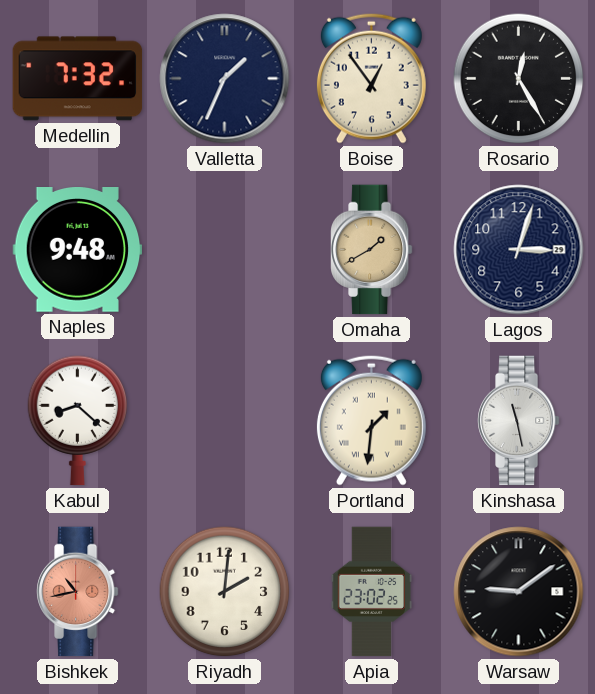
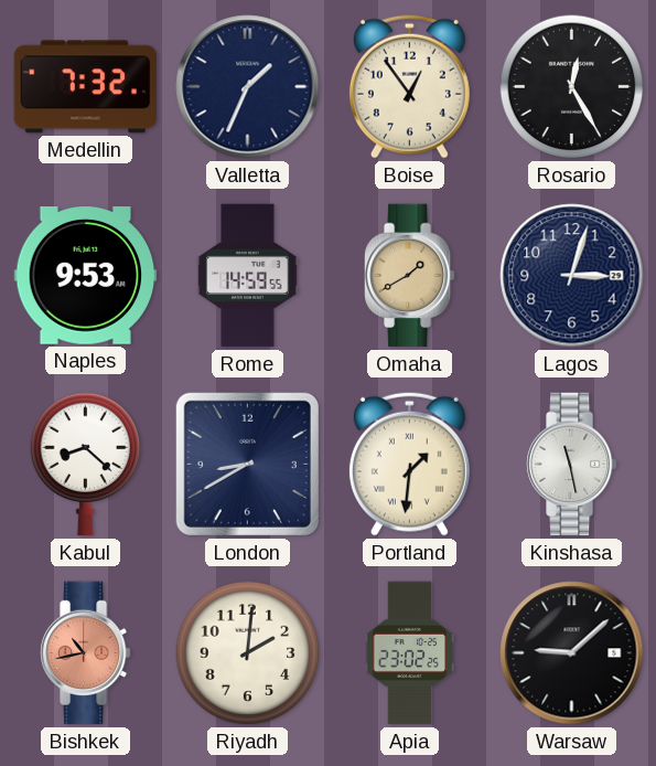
Naples: 9:48 -> 9:53 (86, 276)
Rome: none -> 14:59 (248, 276)
London: none -> 8:40 (247, 464)
Warsaw: 9:09 -> 9:08 (572, 653)
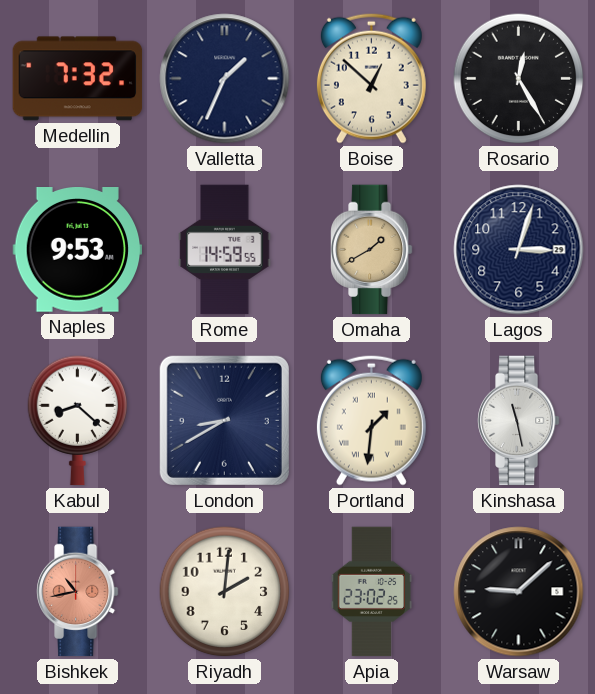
Boise: 12:54 -> 12:52 (371, 78)
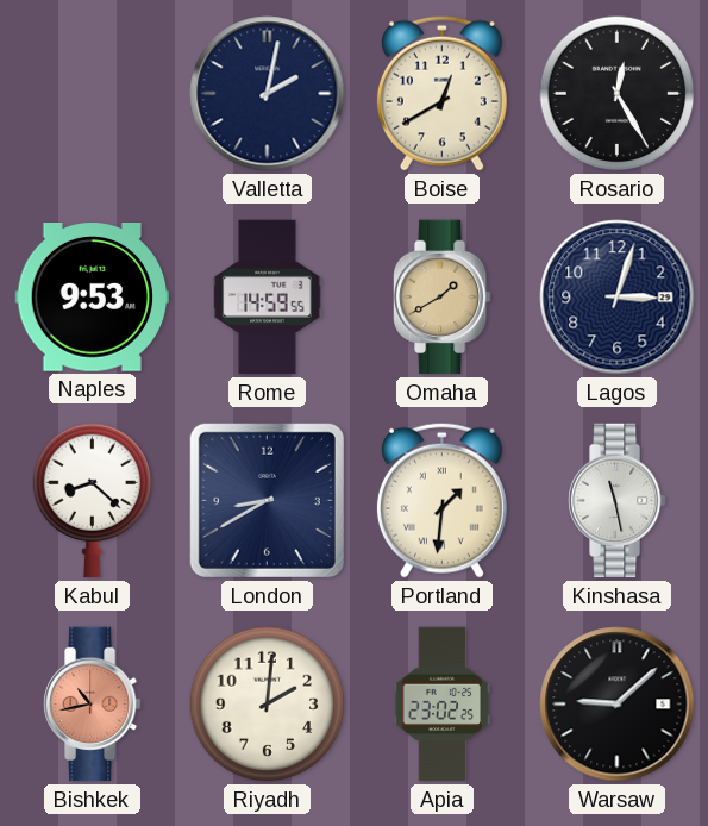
Medellin: 7:32 -> none (78, 79)
Valletta: 1:34 -> 2:02 (268, 94)
Boise: 12:52 -> 12:40 (441, 93)
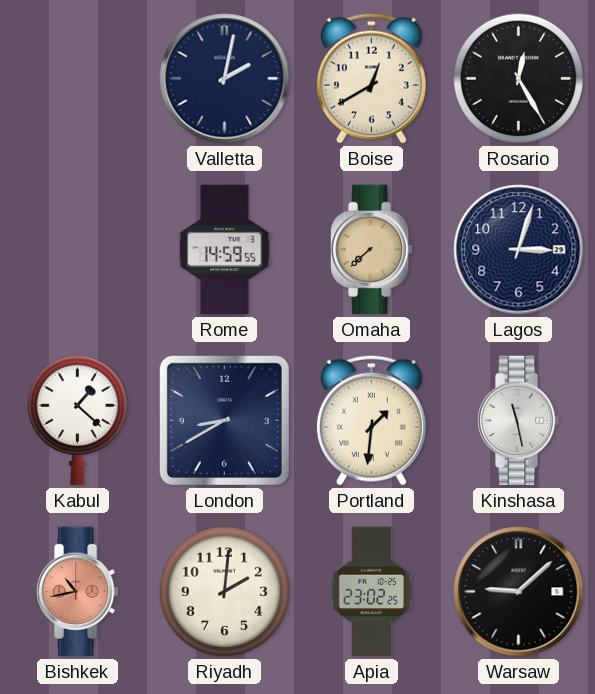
Naples: 9:53 -> none (93, 298)
Omaha: 1:40 -> 7:38 (372, 250)
Kabul: 8:22 -> 1:22 (78, 421)
